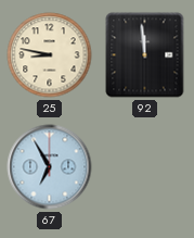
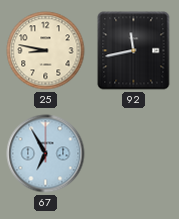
92: 11:59 -> 11:43 (134, 51)
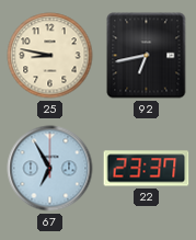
92: 11:43 -> 6:43 (147, 56)
22: none -> 23:37 (147, 169)
